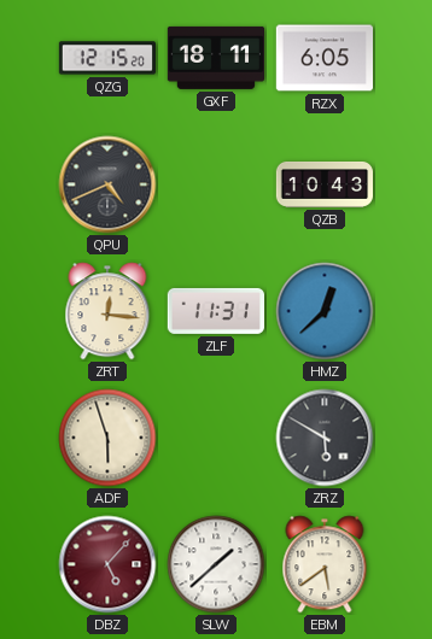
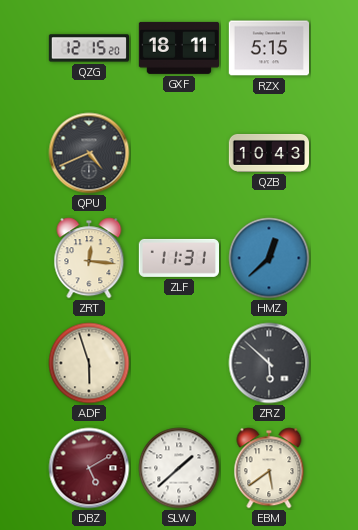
RZX: 6:05 -> 5:15 (268, 48)
ZRZ: 5:50 -> 5:52 (269, 363)
DBZ: 5:07 -> 5:10 (89, 468)
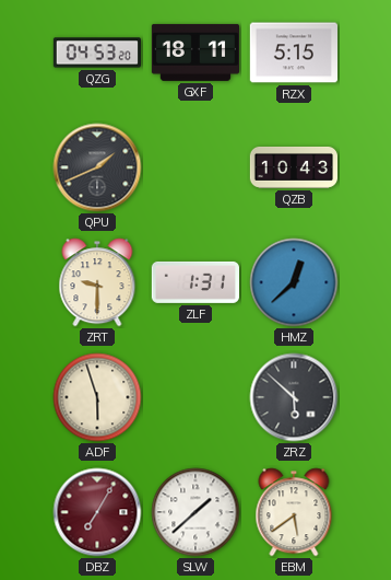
QZG: 12:15 -> 04:53 (96, 53)
QPU: 4:41 -> 1:41 (97, 167)
ZRT: 12:16 -> 9:30 (97, 282)
ZLF: 11:31 -> 1:31 (194, 282)
DBZ: 5:10 -> 7:05 (97, 512)
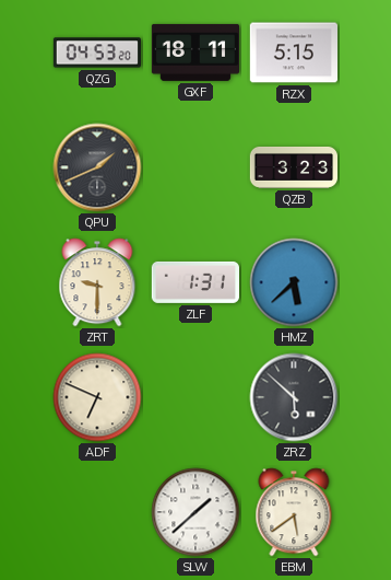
QZB: 10:43 -> 3:23 (293, 167)
HMZ: 12:38 -> 5:38 (294, 282)
ADF: 5:57 -> 6:49 (97, 397)
DBZ: 7:05 -> none (97, 512)
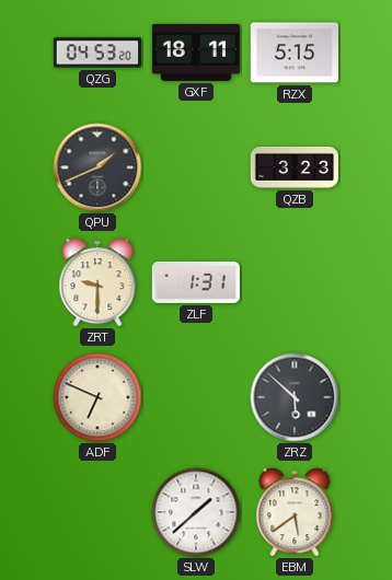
HMZ: 5:38 -> none (294, 282)
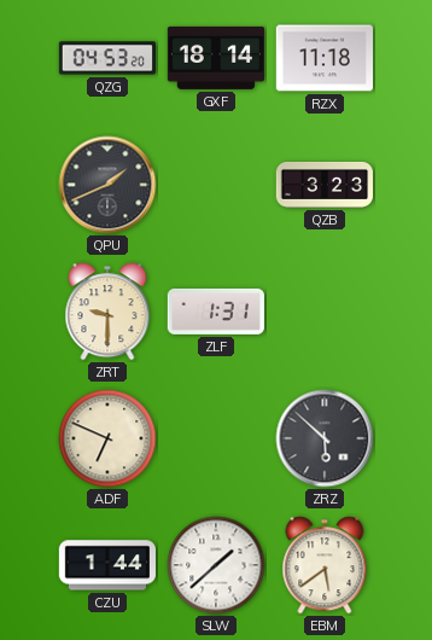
GXF: 18:11 -> 18:14 (215, 58)
RZX: 5:15 -> 11:18 (323, 58)
CZU: none -> 1:44 (106, 565)
